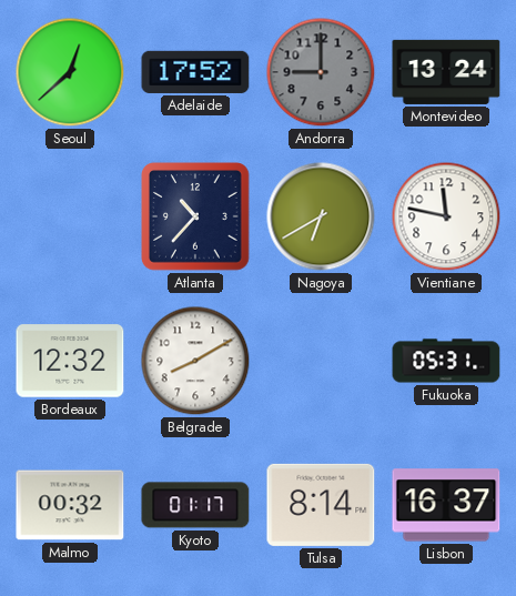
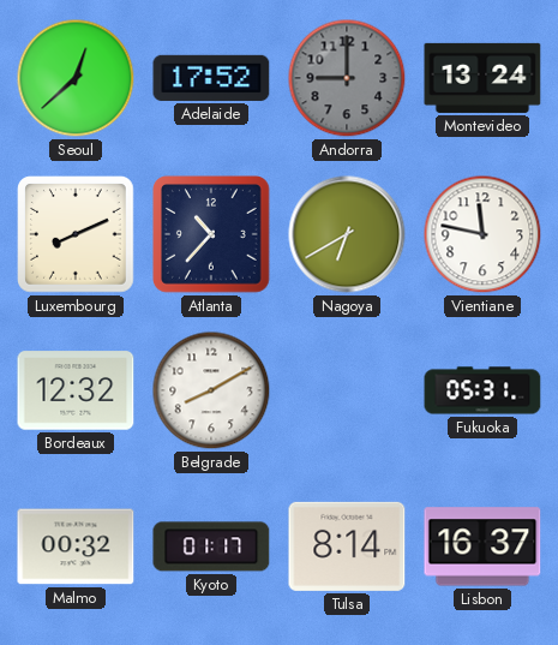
Luxembourg: none -> 8:11 (77, 235)
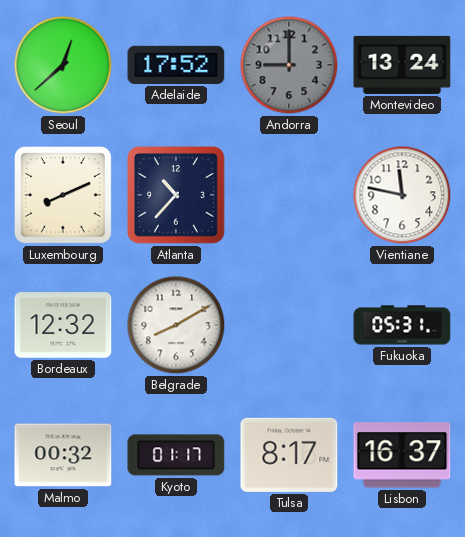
Nagoya: 6:40 -> none (347, 234)
Tulsa: 8:14 -> 8:17 (289, 455)
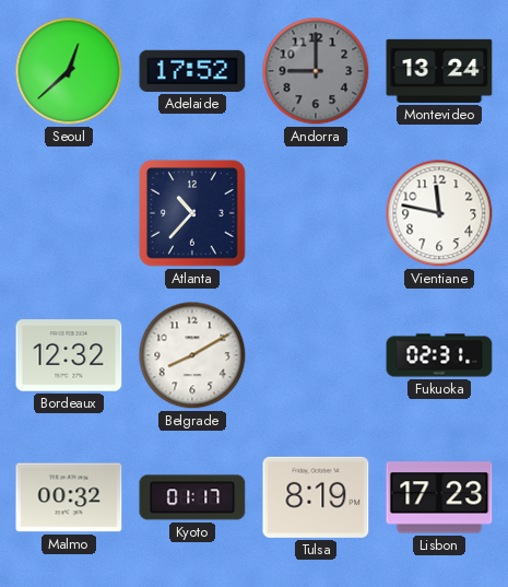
Luxembourg: 8:11 -> none (64, 196)
Fukuoka: 05:31 -> 02:31 (439, 355)
Tulsa: 8:17 -> 8:19 (316, 497)
Lisbon: 16:37 -> 17:23 (439, 497)
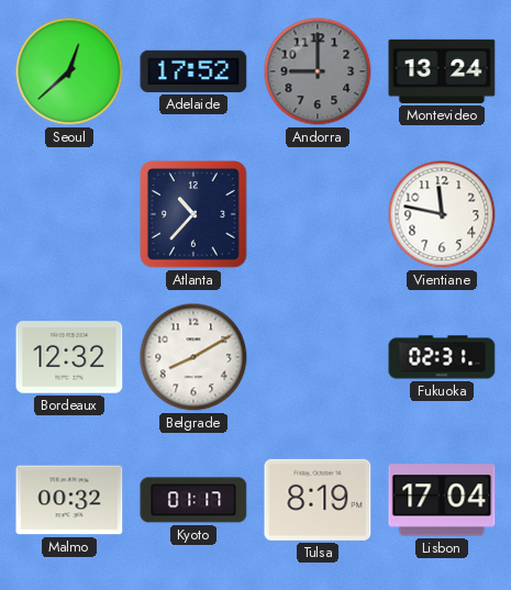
Lisbon: 17:23 -> 17:04 (442, 500)
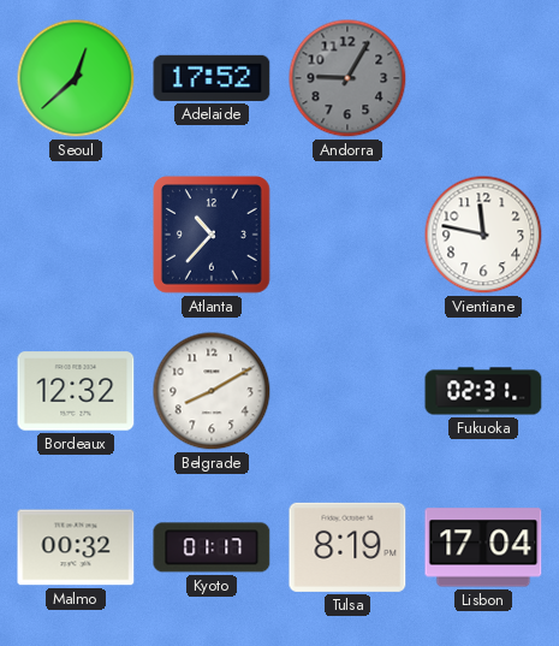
Andorra: 9:00 -> 9:05 (347, 78)
Montevideo: 13:24 -> none (442, 71)
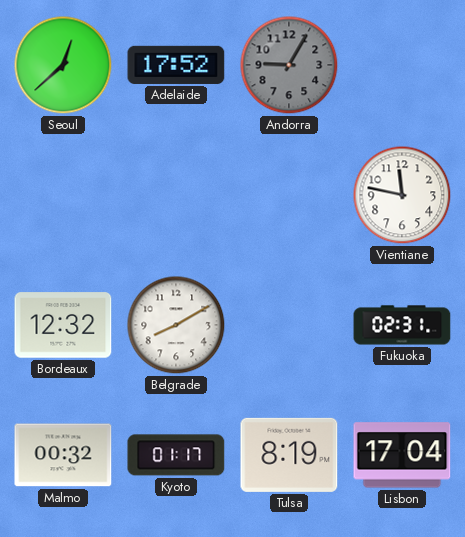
Atlanta: 10:37 -> none (213, 236)
